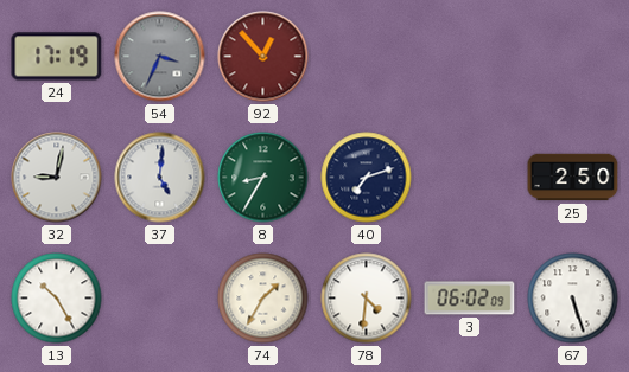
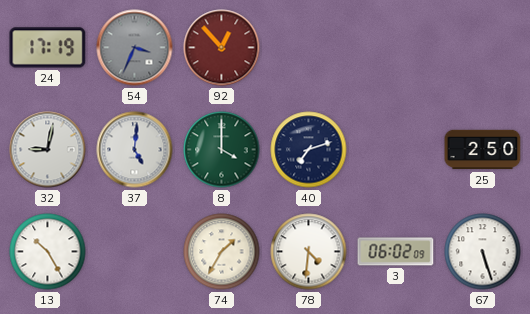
8: 8:35 -> 4:00 (222, 150)
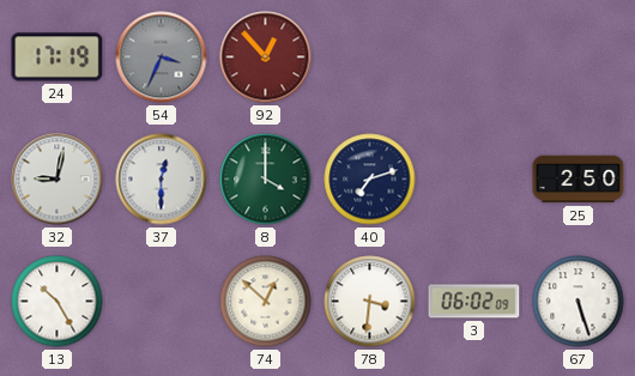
37: 5:01 -> 12:30 (162, 180)
74: 1:35 -> 12:52 (266, 302)
78: 4:31 -> 3:31 (370, 302)
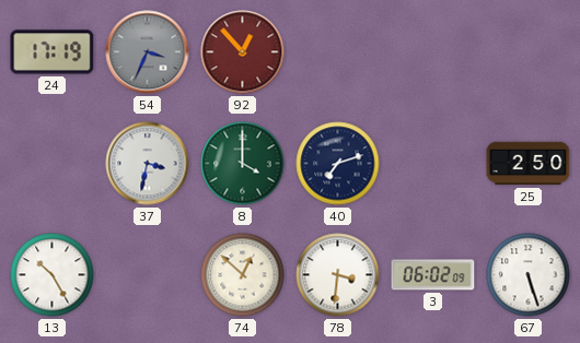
32: 9:02 -> none (58, 180)
37: 12:30 -> 3:32 (148, 164)
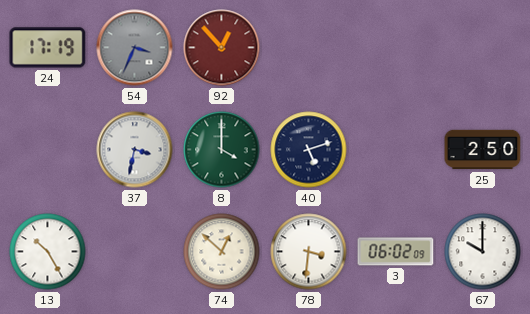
40: 7:12 -> 5:12 (309, 150)
67: 5:27 -> 10:00 (483, 252)
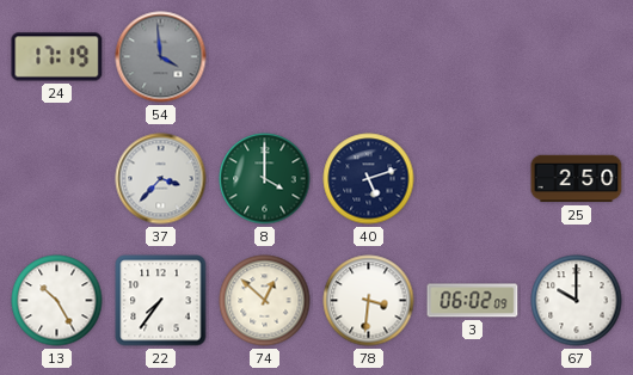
54: 3:34 -> 3:59 (161, 57)
92: 12:53 -> none (222, 48)
37: 3:32 -> 3:37 (161, 179)
22: none -> 7:36 (161, 301)
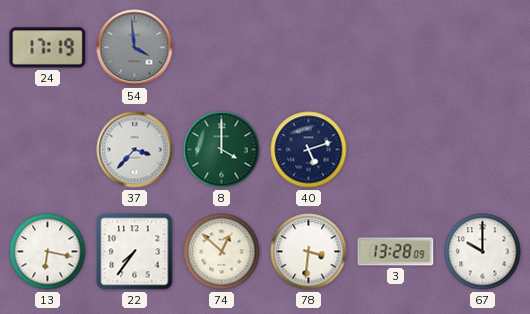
25: 2:50 -> none (577, 179)
13: 10:25 -> 6:17 (48, 252)
3: 06:02 -> 13:28 (396, 252)
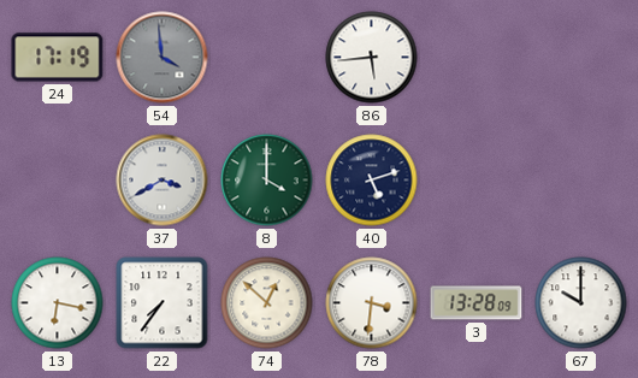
86: none -> 5:44 (372, 58)
37: 3:37 -> 3:40 (163, 181)
